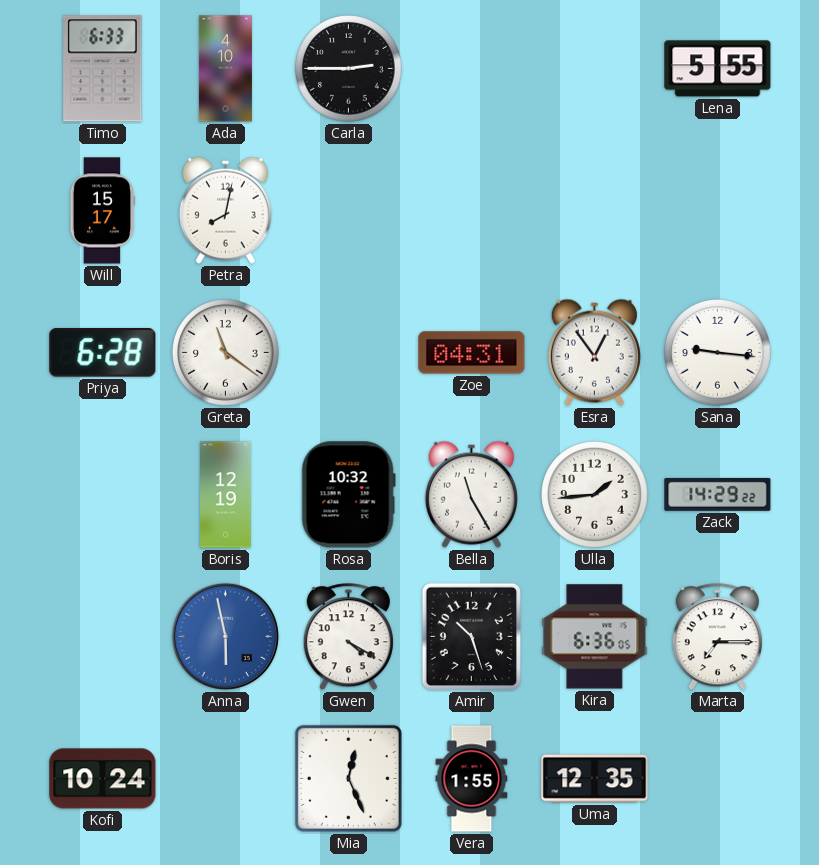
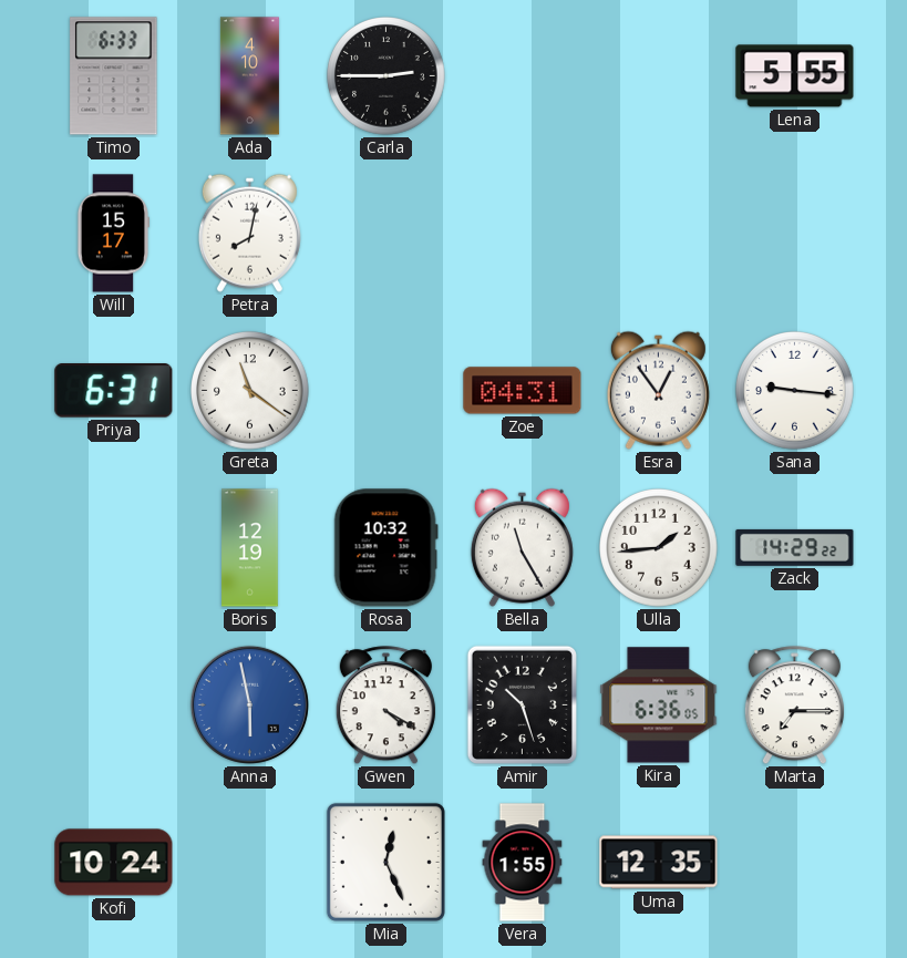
Priya: 6:28 -> 6:31 (114, 391)
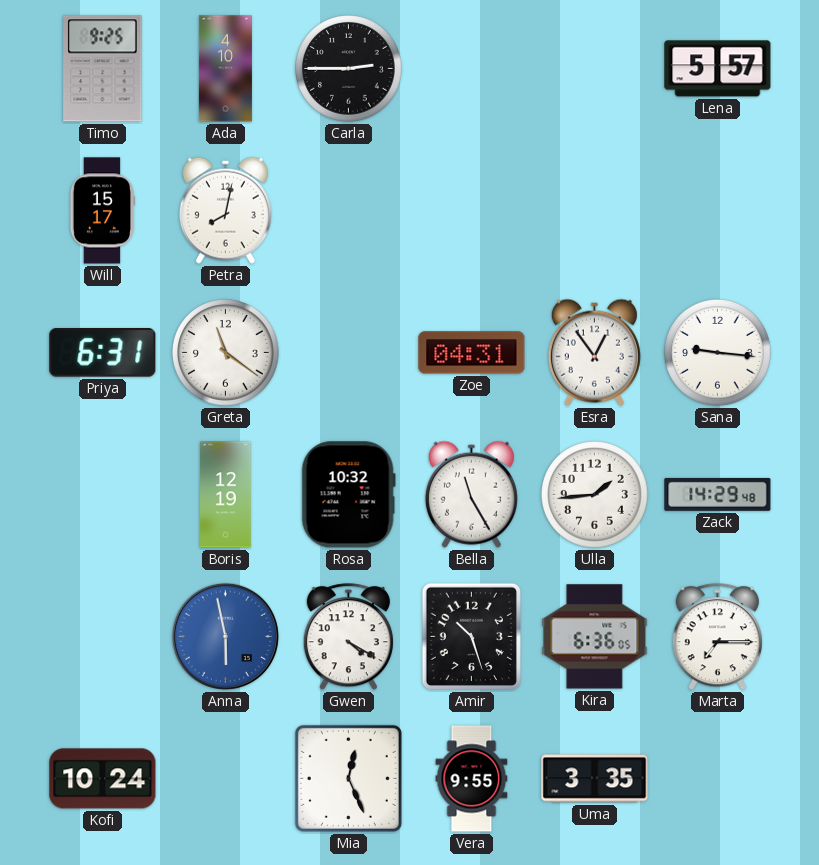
Timo: 6:33 -> 9:25 (103, 69)
Lena: 5:55 -> 5:57 (718, 69)
Zack: 14:29:22 -> 14:29:48 (718, 494)
Vera: 1:55 -> 9:55 (472, 779)
Uma: 12:35 -> 3:35 (595, 779)
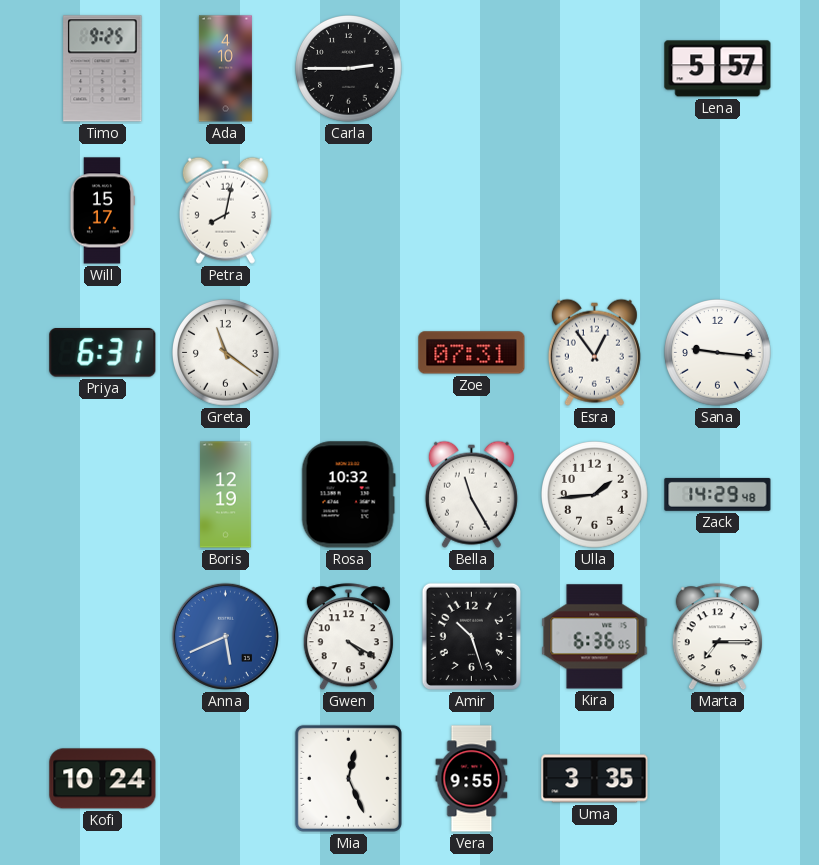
Zoe: 04:31 -> 07:31 (472, 353)
Anna: 5:58 -> 5:41 (225, 636)
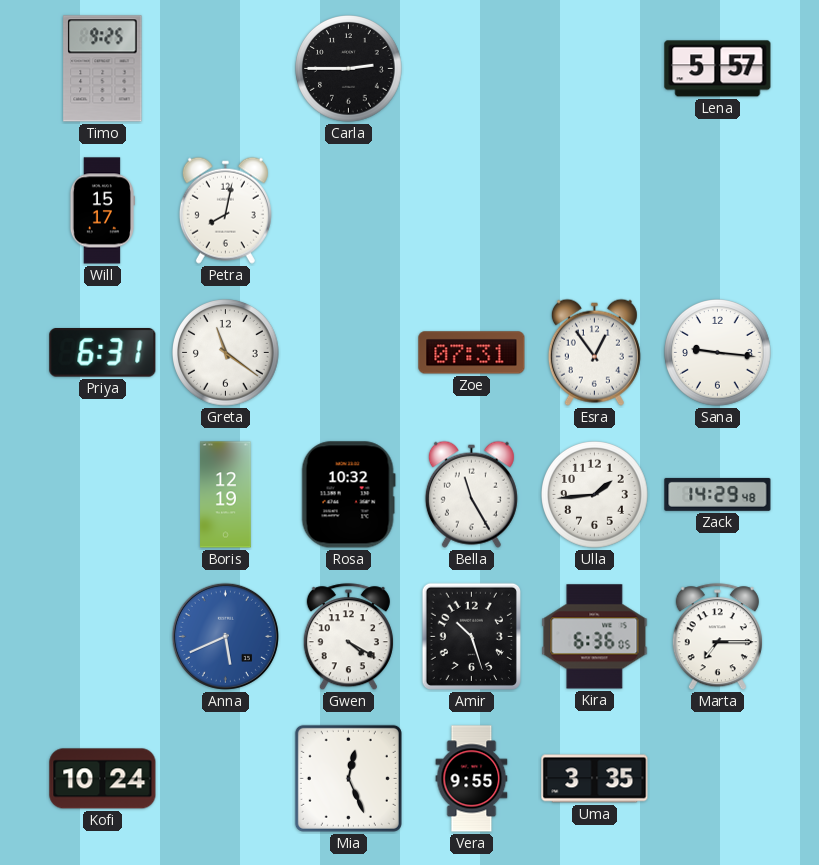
Ada: 4:10 -> none (225, 69)
